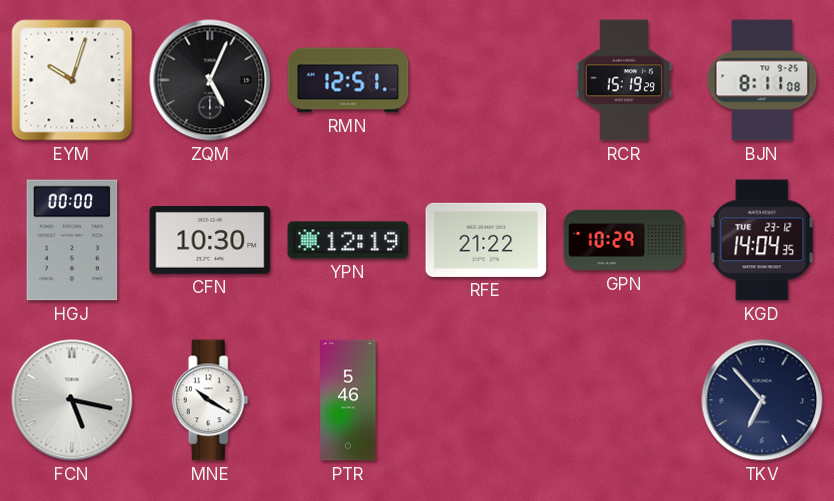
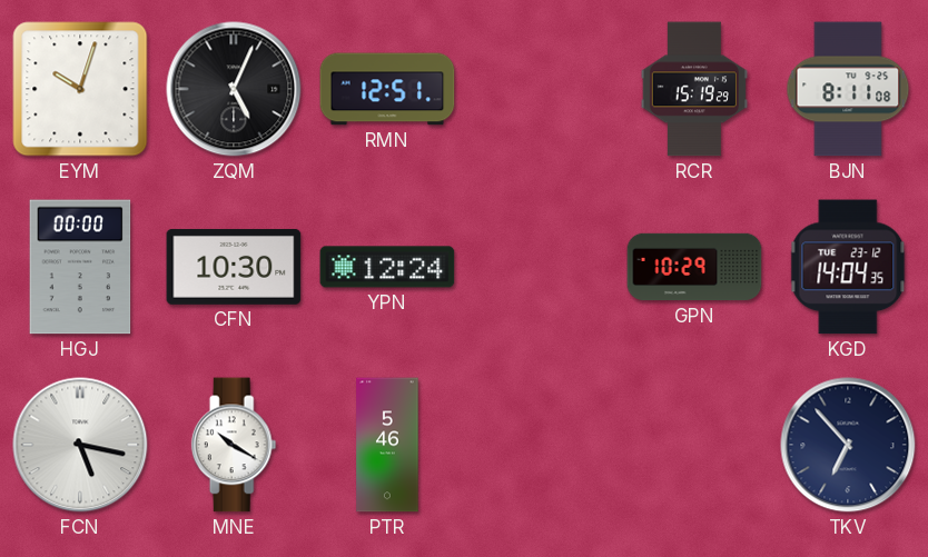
YPN: 12:19 -> 12:24 (387, 267)
RFE: 21:22 -> none (486, 240)
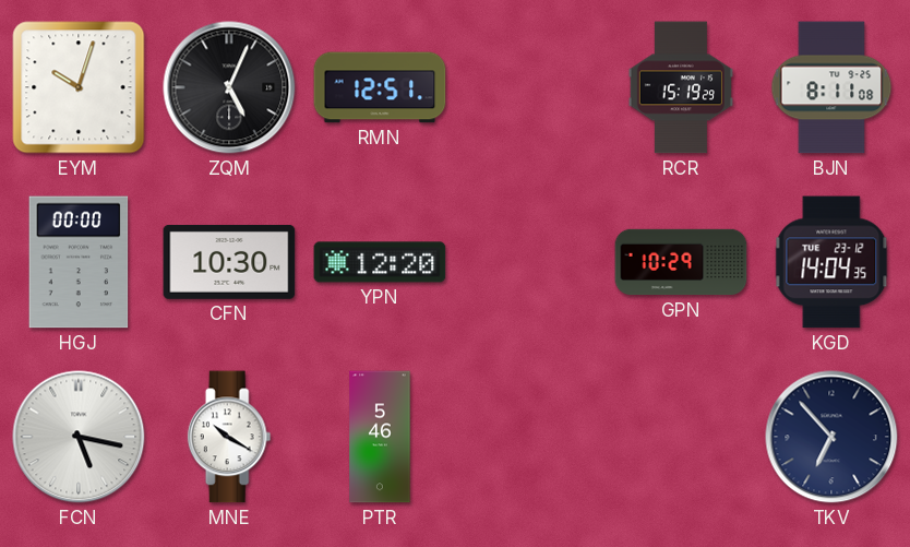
YPN: 12:24 -> 12:20 (380, 262)
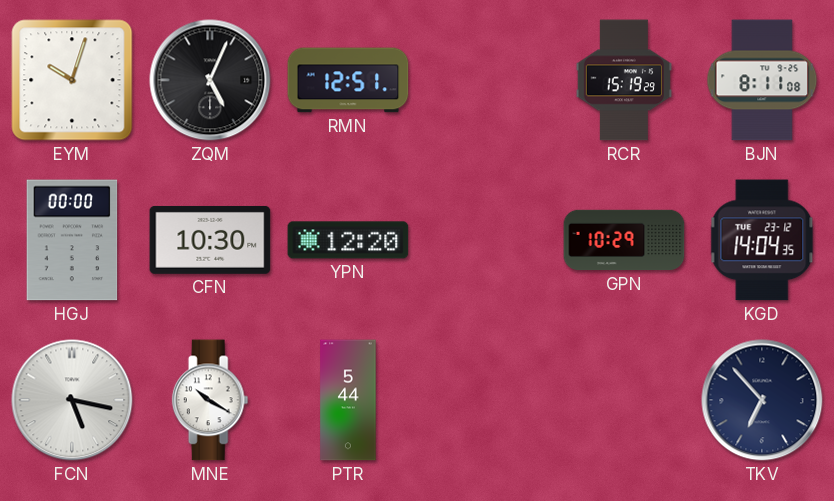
PTR: 5:46 -> 5:44 (348, 400)
